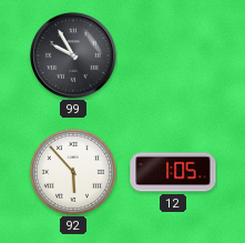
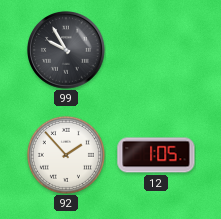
92: 5:53 -> 1:53 (66, 155)
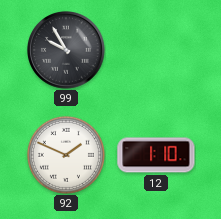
92: 1:53 -> 1:49 (66, 155)
12: 1:05 -> 1:10 (156, 155)
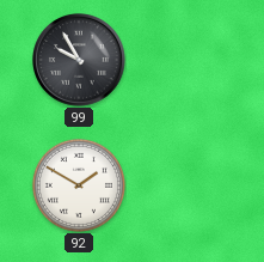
92: 1:49 -> 1:50 (79, 185)
12: 1:10 -> none (156, 155)
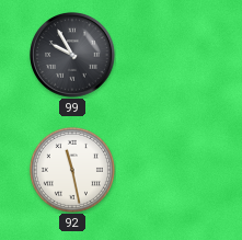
92: 1:50 -> 11:28 (72, 170)
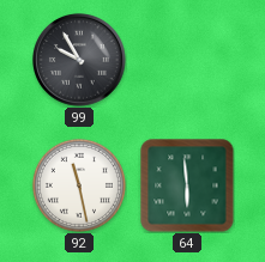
64: none -> 5:59 (187, 185)
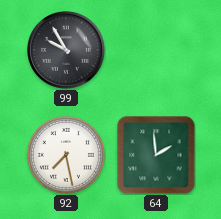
92: 11:28 -> 7:28 (66, 155)
64: 5:59 -> 1:59 (156, 155)
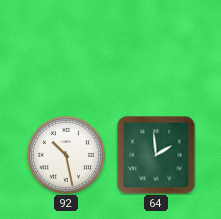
99: 9:55 -> none (66, 50)
92: 7:28 -> 10:28 (66, 155)
